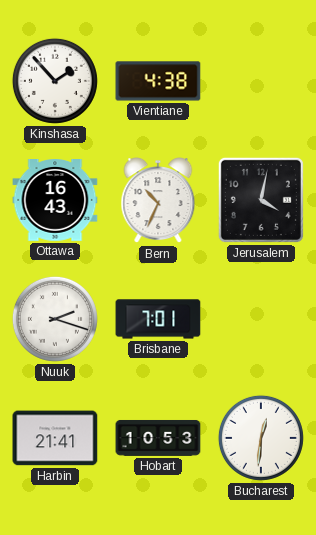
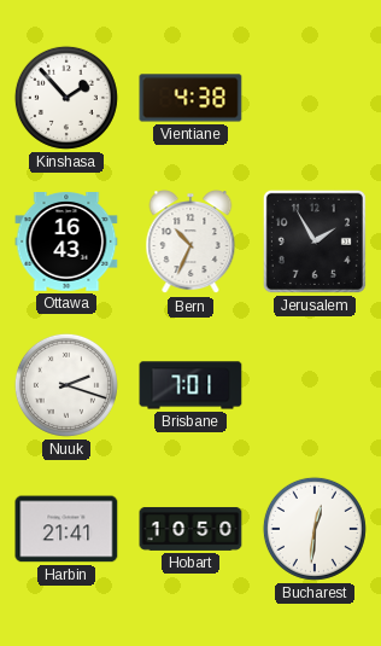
Jerusalem: 4:02 -> 1:55 (315, 241)
Hobart: 10:53 -> 10:50 (190, 529)
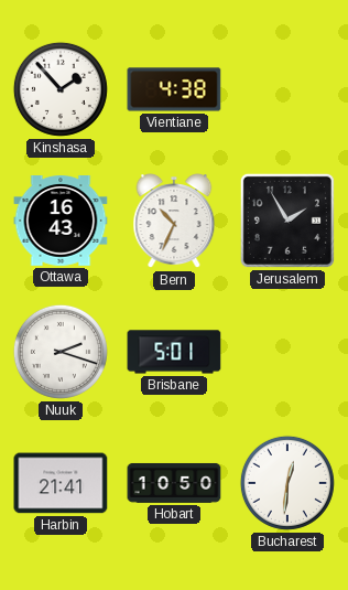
Brisbane: 7:01 -> 5:01 (174, 352)
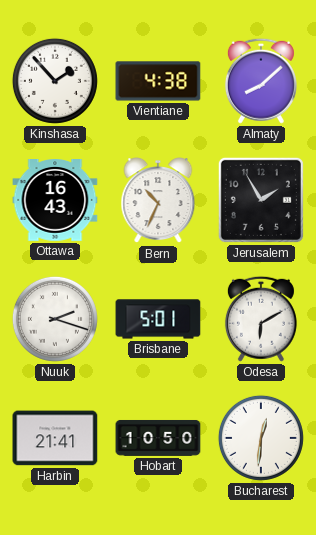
Almaty: none -> 8:08 (261, 81)
Odesa: none -> 6:10 (261, 319)
